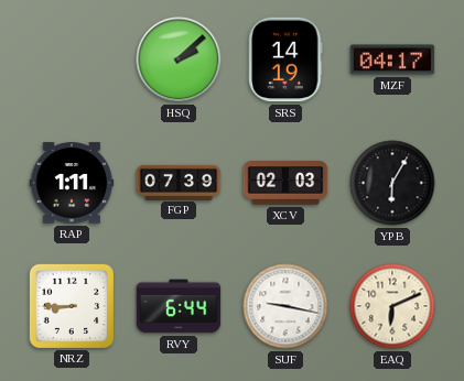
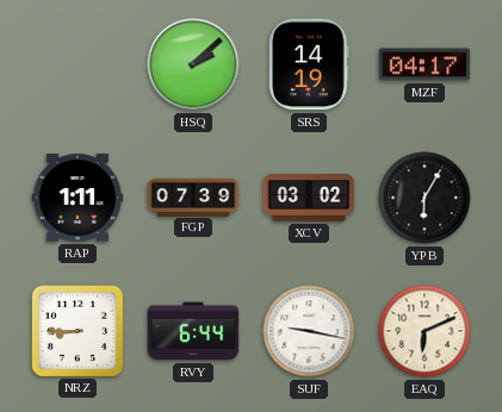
XCV: 02:03 -> 03:02 (309, 198)
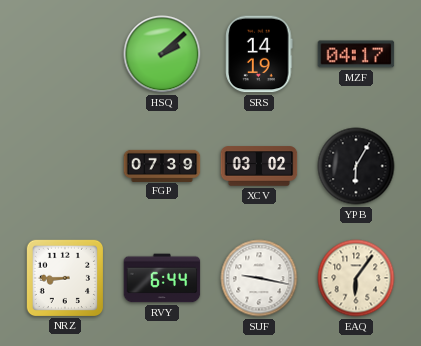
RAP: 1:11 -> none (78, 198)
EAQ: 6:11 -> 6:06 (356, 278)
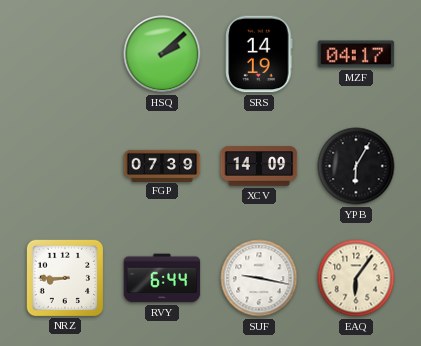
XCV: 03:02 -> 14:09 (259, 166)
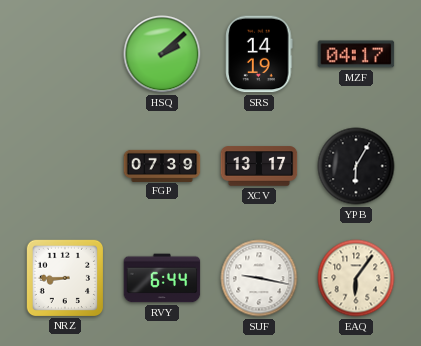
XCV: 14:09 -> 13:17 (259, 166)
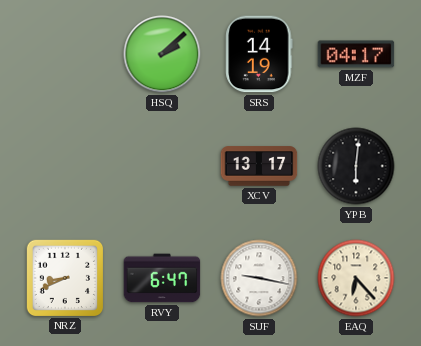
FGP: 07:39 -> none (162, 165)
YPB: 6:05 -> 6:01 (356, 166)
NRZ: 8:45 -> 8:41 (64, 277)
RVY: 6:44 -> 6:47 (162, 278)
EAQ: 6:06 -> 6:23 (356, 278)
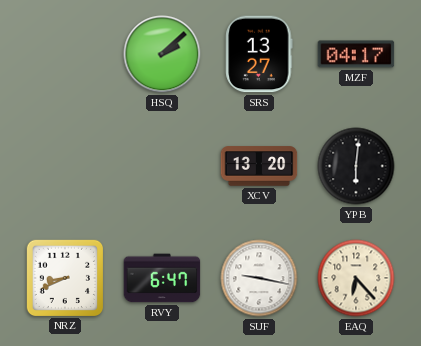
SRS: 14:19 -> 13:27 (259, 54)
XCV: 13:17 -> 13:20 (259, 166)
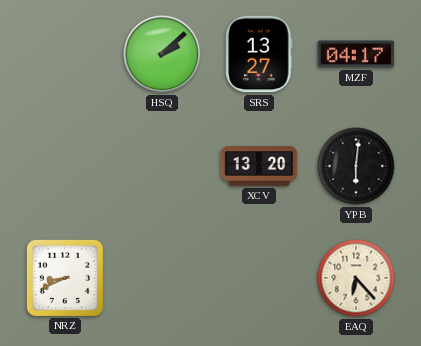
RVY: 6:47 -> none (162, 278)
SUF: 9:17 -> none (259, 278)
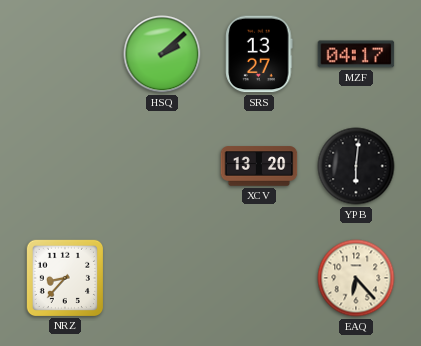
NRZ: 8:41 -> 8:37 (64, 277)
